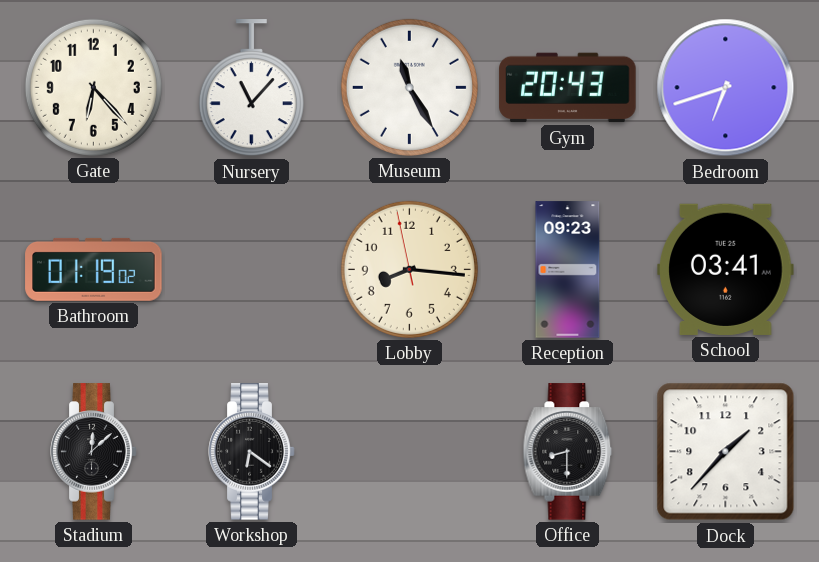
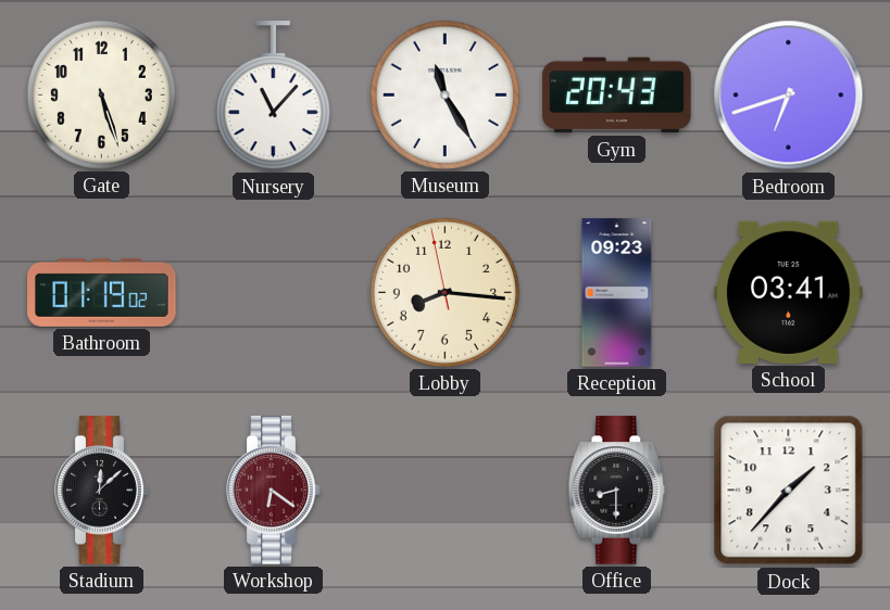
Gate: 6:23 -> 5:27 (101, 94)
Workshop dial: black -> burgundy (274, 491)
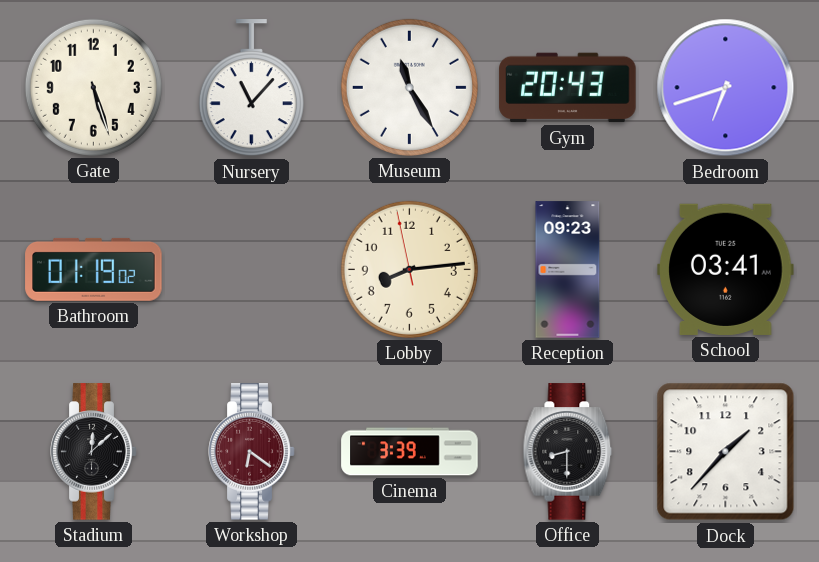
Lobby: 8:15 -> 8:13 (409, 269)
Cinema: none -> 3:39 (410, 452)
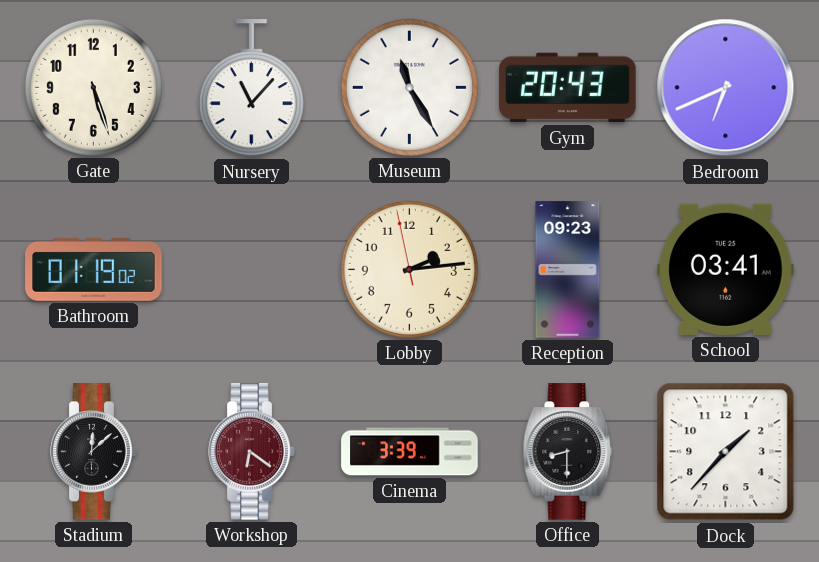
Bedroom: 6:42 -> 6:41 (726, 88)
Lobby: 8:13 -> 2:13 (409, 269)
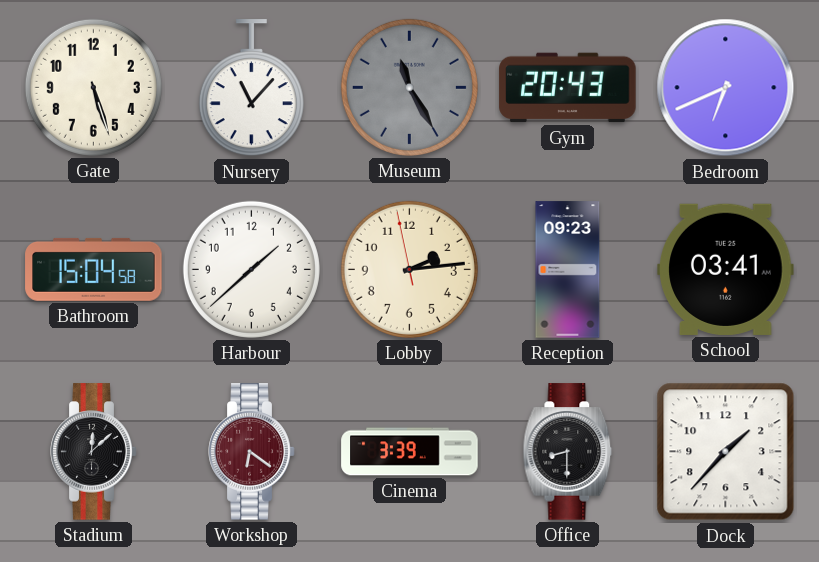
Museum dial: white -> grey (409, 87)
Bathroom: 01:19 -> 15:04 (94, 269)
Harbour: none -> 1:38 (251, 269)
